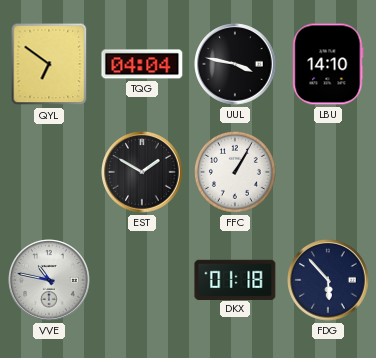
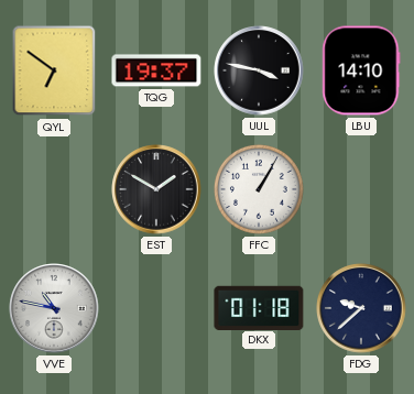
TQG: 04:04 -> 19:37 (156, 70)
FDG: 5:53 -> 9:38 (361, 308)
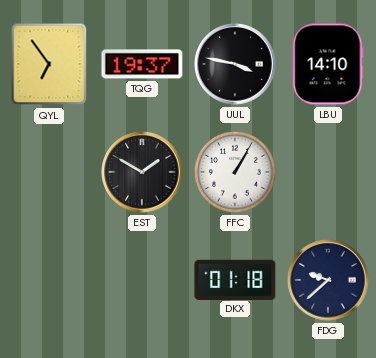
QYL: 6:51 -> 6:54 (49, 64)
VVE: 10:47 -> none (54, 308)
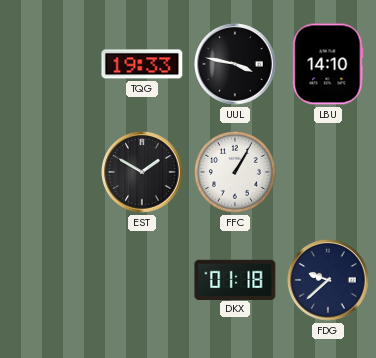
QYL: 6:54 -> none (49, 64)
TQG: 19:37 -> 19:33 (142, 64)
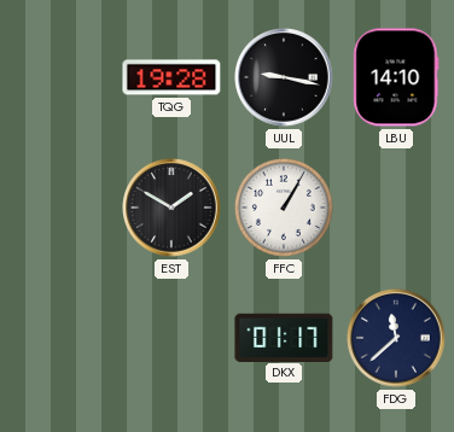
TQG: 19:33 -> 19:28 (171, 77)
UUL: 3:47 -> 9:17 (284, 77)
DKX: 01:18 -> 01:17 (284, 337)
FDG: 9:38 -> 11:38 (396, 338)
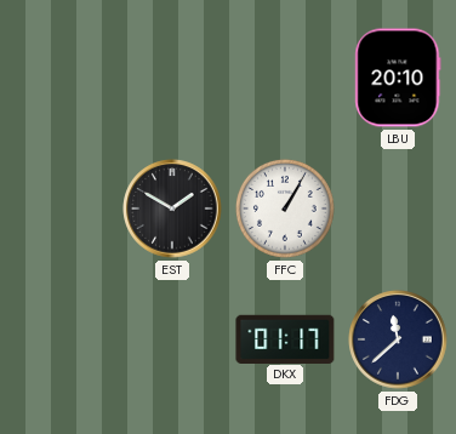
TQG: 19:28 -> none (171, 77)
UUL: 9:17 -> none (284, 77)
LBU: 14:10 -> 20:10 (398, 78)
